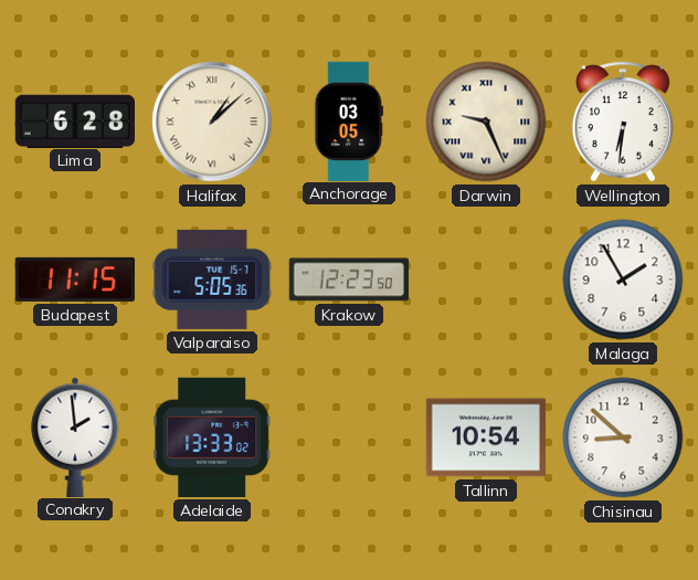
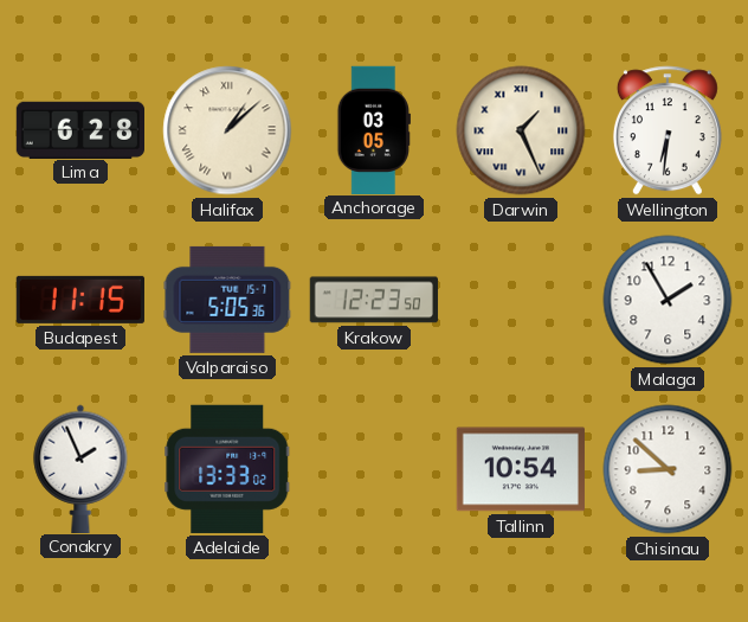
Darwin: 9:26 -> 1:26 (521, 130)
Conakry: 1:59 -> 1:56 (80, 468)
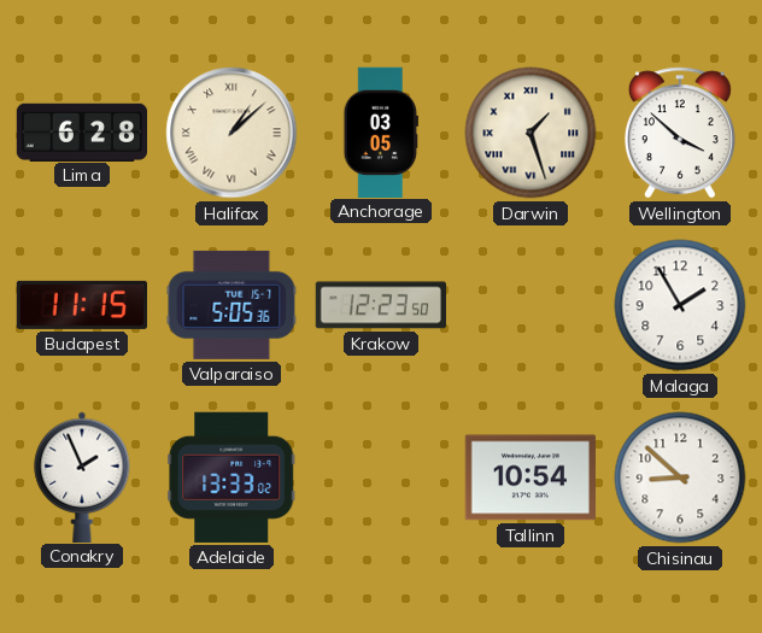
Darwin: 1:26 -> 1:27 (531, 133)
Wellington: 6:31 -> 3:52 (680, 133)
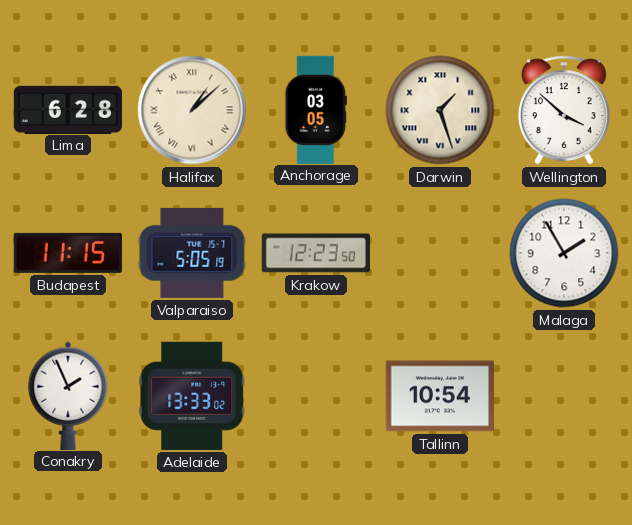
Valparaiso: 5:05:36 -> 5:05:19 (192, 253)
Chisinau: 8:52 -> none (680, 477)
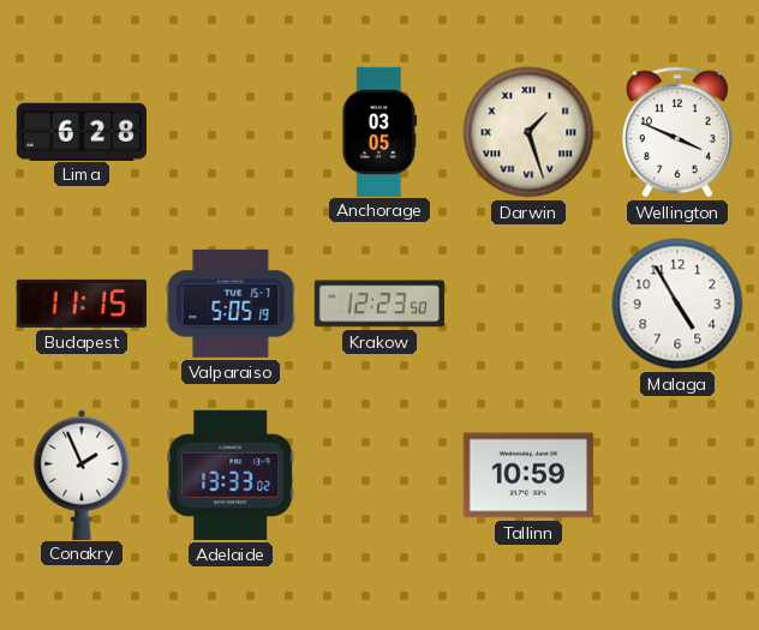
Halifax: 1:08 -> none (192, 110)
Wellington: 3:52 -> 3:49 (677, 132)
Malaga: 1:55 -> 4:55 (677, 304)
Tallinn: 10:54 -> 10:59 (528, 475)
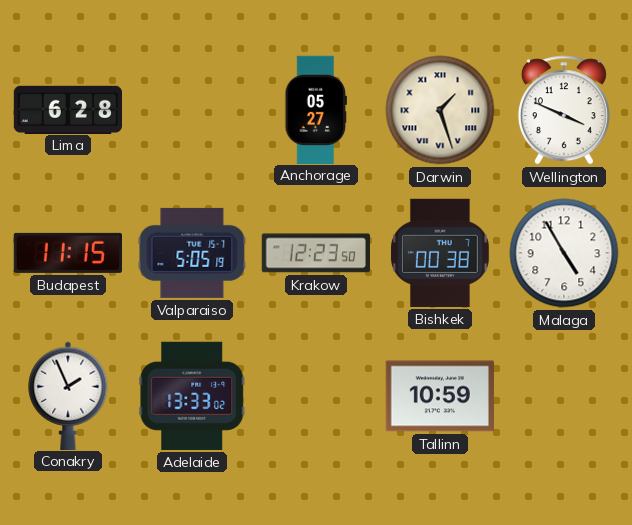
Anchorage: 03:05 -> 05:27 (316, 109)
Bishkek: none -> 00:38 (441, 253)
